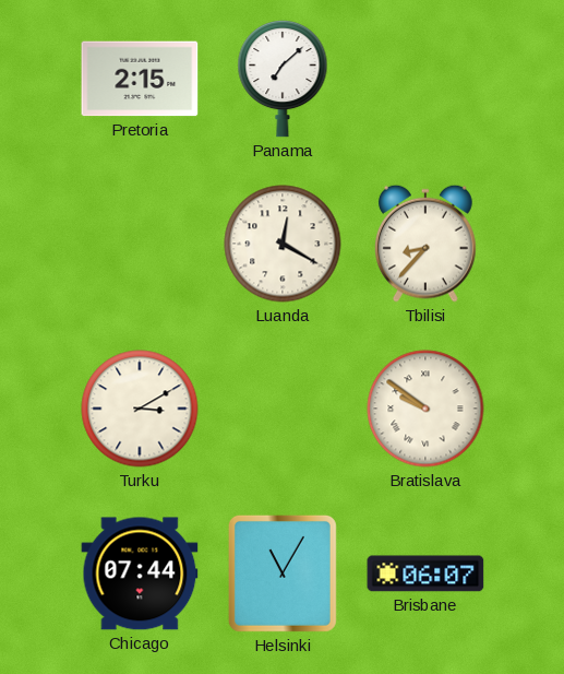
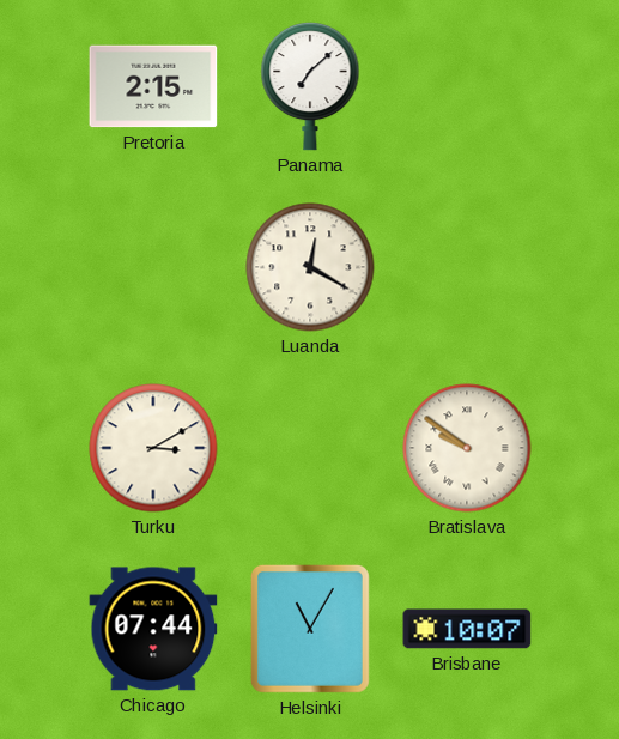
Tbilisi: 8:37 -> none (427, 244)
Brisbane: 06:07 -> 10:07 (467, 629)
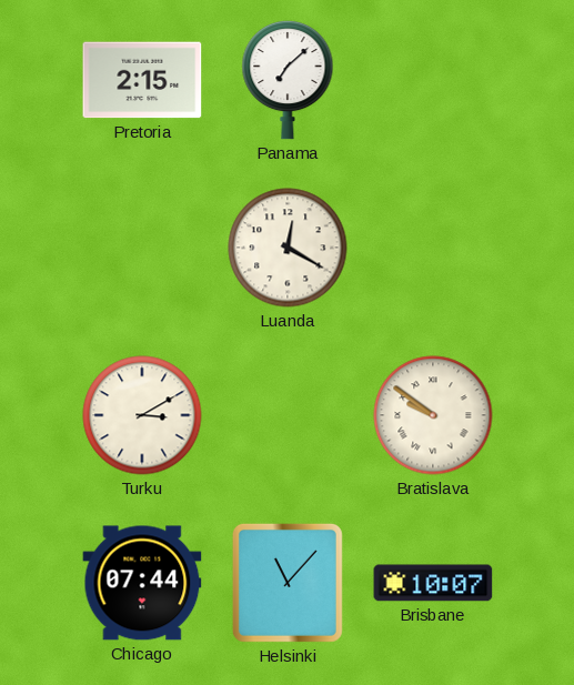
Helsinki: 11:05 -> 11:07 (288, 583)
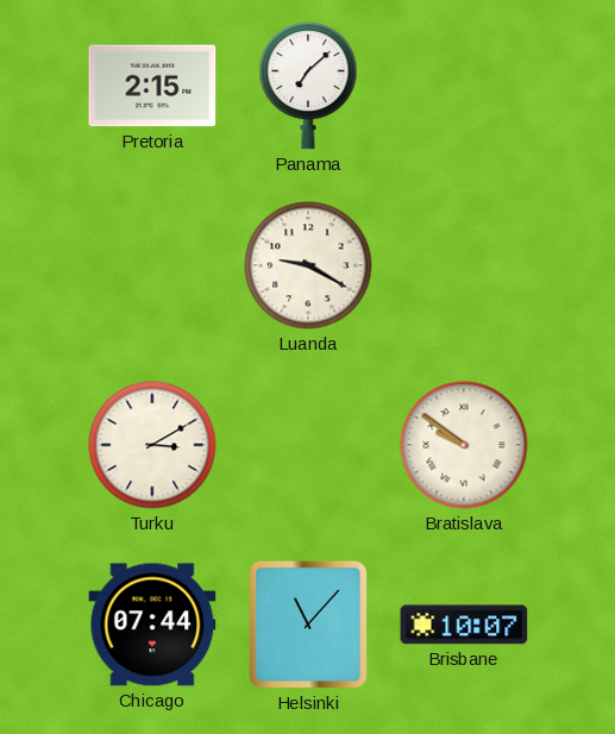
Luanda: 12:20 -> 9:20 (308, 265)
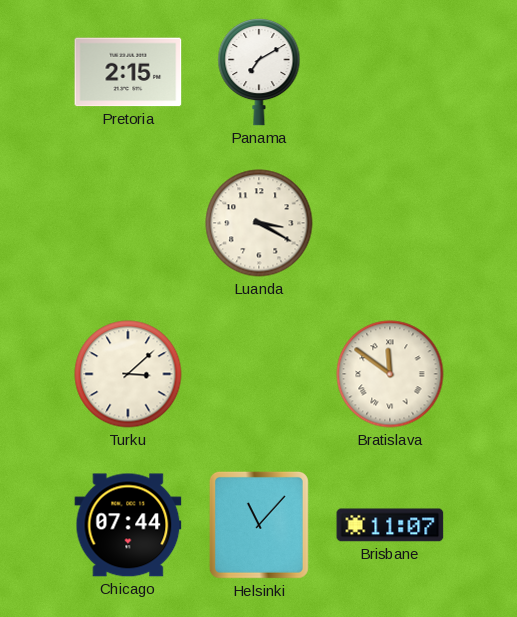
Panama: 7:08 -> 7:10 (259, 72)
Luanda: 9:20 -> 3:20 (259, 223)
Turku: 3:10 -> 3:08 (128, 374)
Bratislava: 9:51 -> 11:51 (390, 374)
Brisbane: 10:07 -> 11:07 (390, 525)
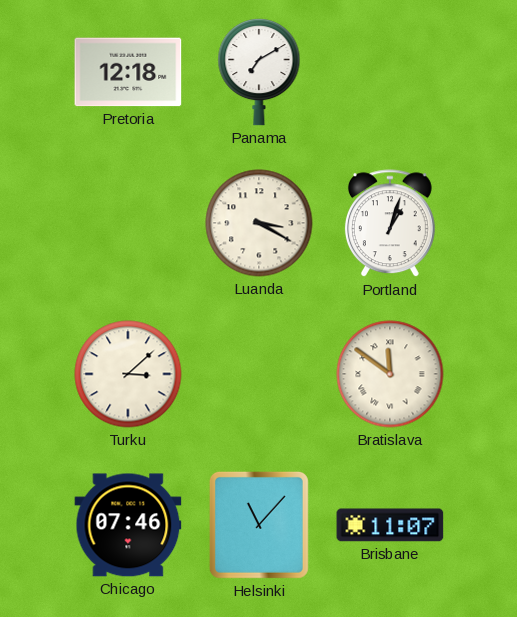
Pretoria: 2:15 -> 12:18 (128, 72)
Portland: none -> 1:03 (390, 224)
Chicago: 07:44 -> 07:46 (128, 525)
